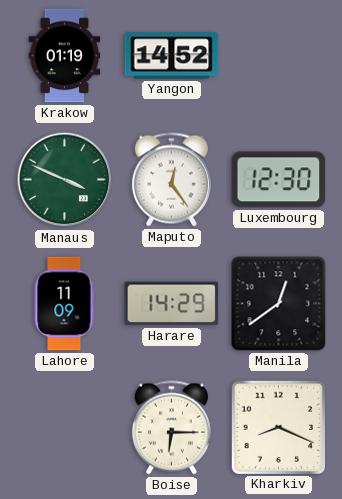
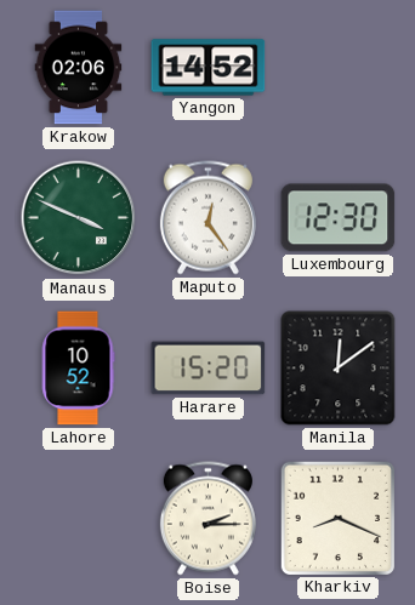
Krakow: 01:19 -> 02:06 (79, 68)
Lahore: 11:09 -> 10:52 (78, 369)
Harare: 14:29 -> 15:20 (209, 369)
Manila: 12:39 -> 12:09 (339, 369)
Boise: 6:15 -> 2:15 (207, 519)
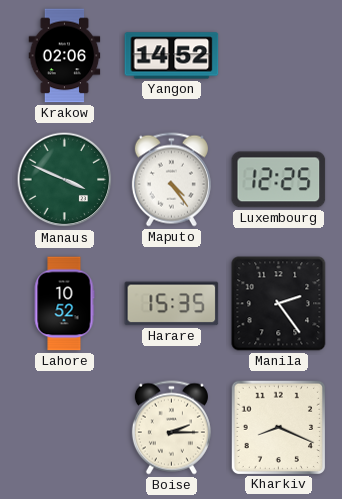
Maputo: 12:24 -> 4:24 (171, 180)
Luxembourg: 12:30 -> 12:25 (279, 180)
Harare: 15:20 -> 15:35 (172, 304)
Manila: 12:09 -> 2:24 (279, 304)
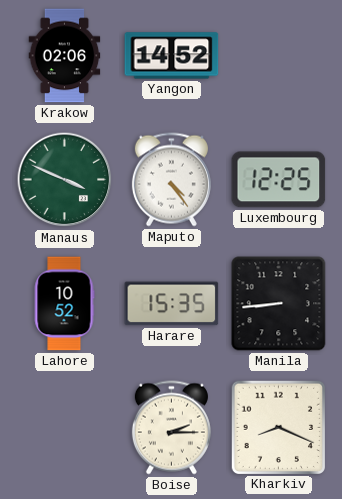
Manila: 2:24 -> 8:44 (279, 304)
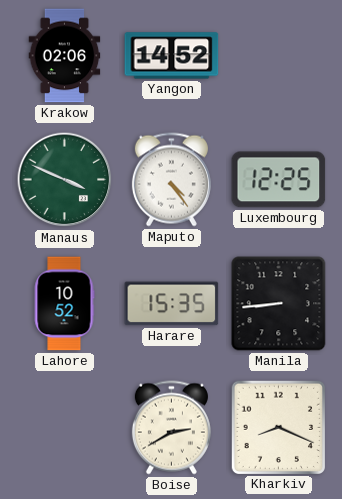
Boise: 2:15 -> 2:40 (171, 428)
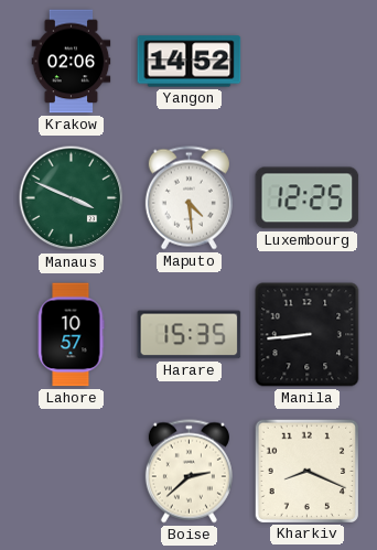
Maputo: 4:24 -> 4:29 (188, 198)
Lahore: 10:52 -> 10:57 (71, 335)
Boise: 2:40 -> 2:38 (188, 472)
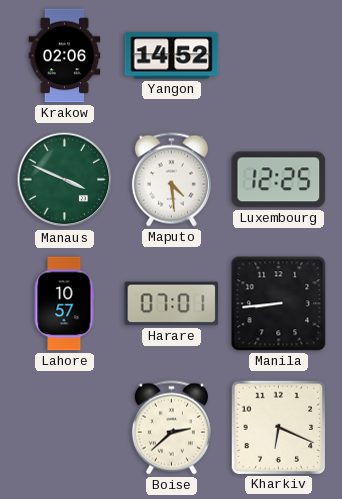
Harare: 15:35 -> 07:01 (172, 304)
Kharkiv: 8:19 -> 6:19 (278, 427)
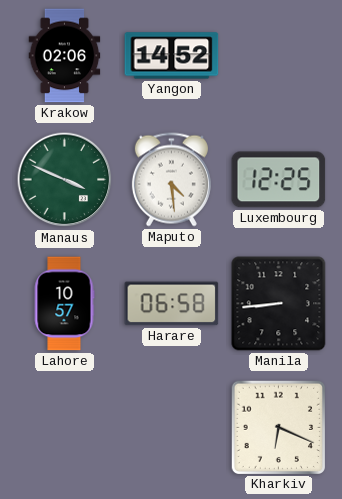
Harare: 07:01 -> 06:58 (172, 304)
Boise: 2:38 -> none (171, 428)
